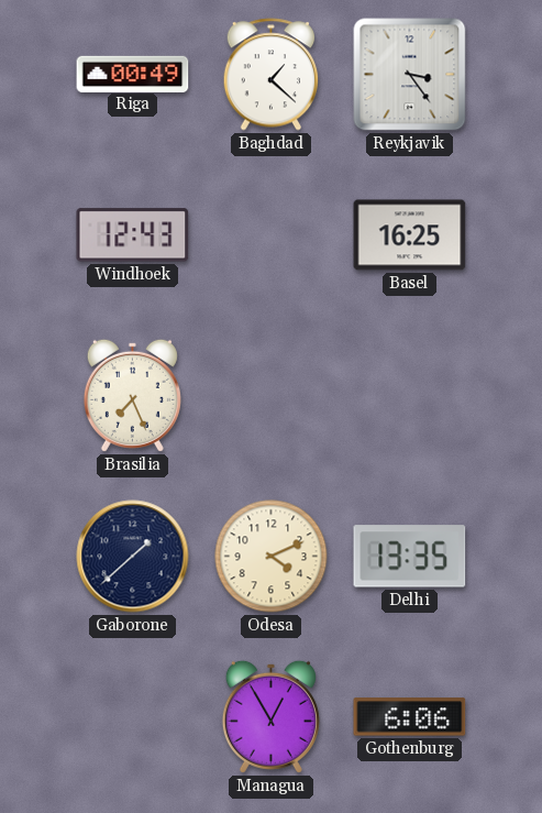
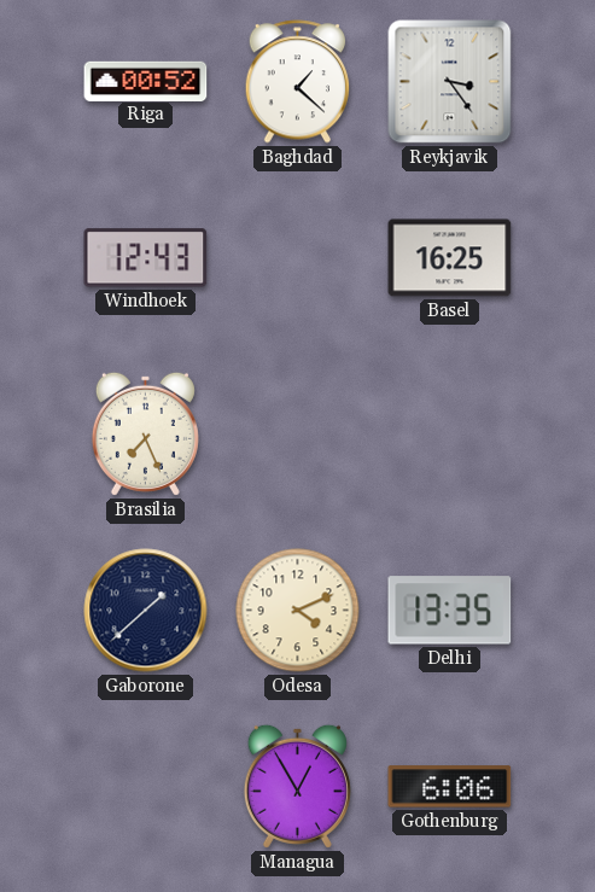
Riga: 00:49 -> 00:52 (146, 81)
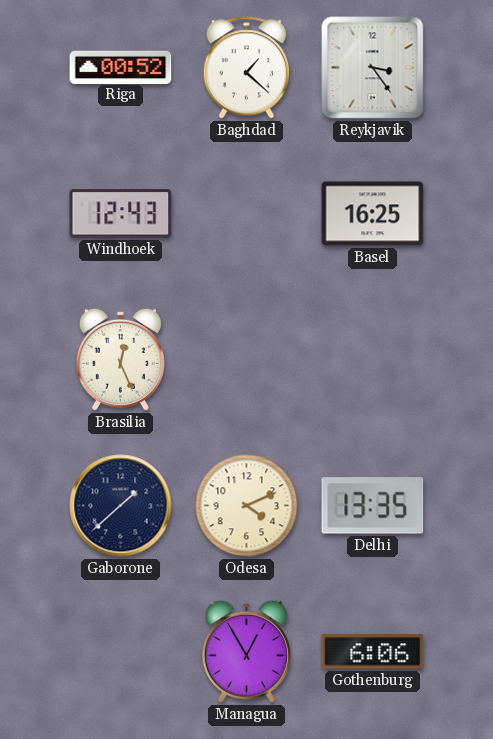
Brasilia: 7:26 -> 12:26 (120, 359)
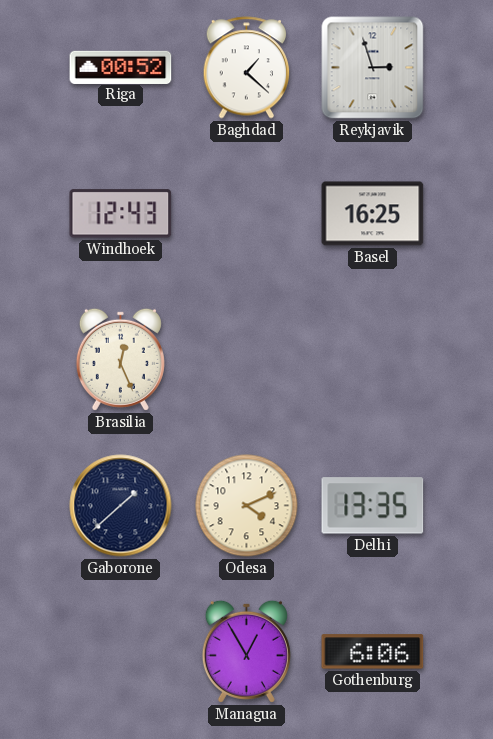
Reykjavik: 3:24 -> 2:57 (373, 68)
